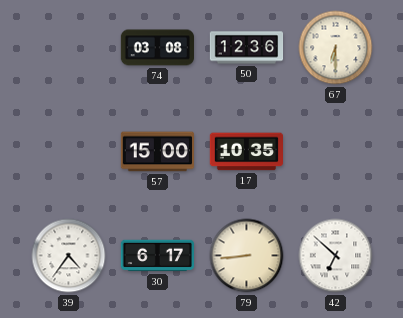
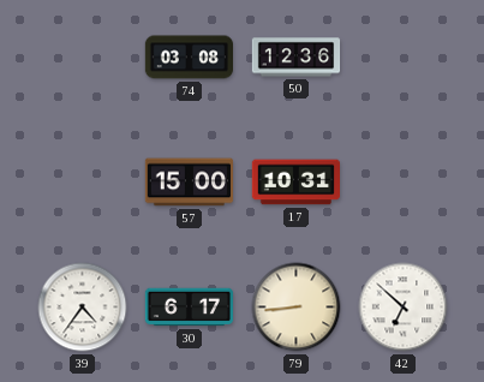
67: 6:30 -> none (336, 48)
17: 10:35 -> 10:31 (295, 183)
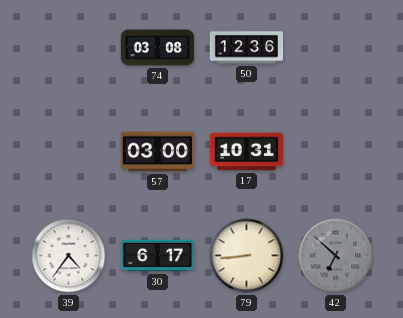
57: 15:00 -> 03:00 (157, 152)
42 dial: white -> grey (336, 256)
